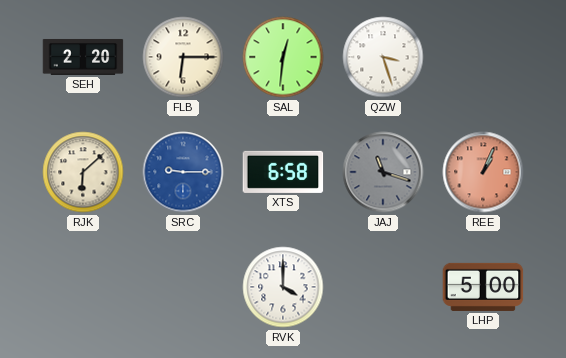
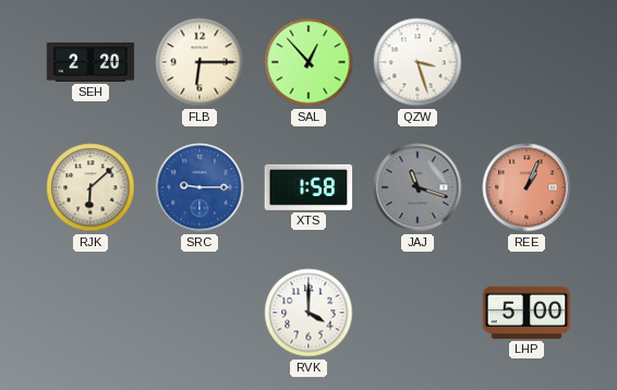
SAL: 12:31 -> 12:53 (308, 62)
XTS: 6:58 -> 1:58 (308, 187)
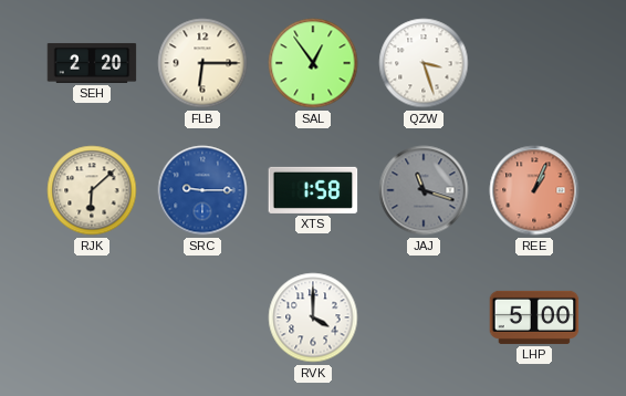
SAL: 12:53 -> 12:54 (313, 63)
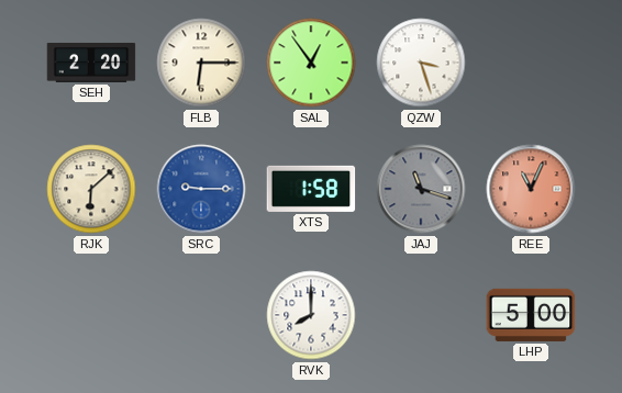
REE: 1:04 -> 11:04 (531, 189)
RVK: 4:00 -> 8:00 (311, 315)
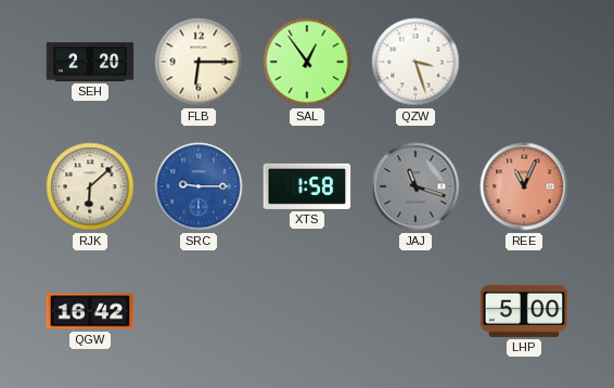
QGW: none -> 16:42 (90, 311)
RVK: 8:00 -> none (311, 315)
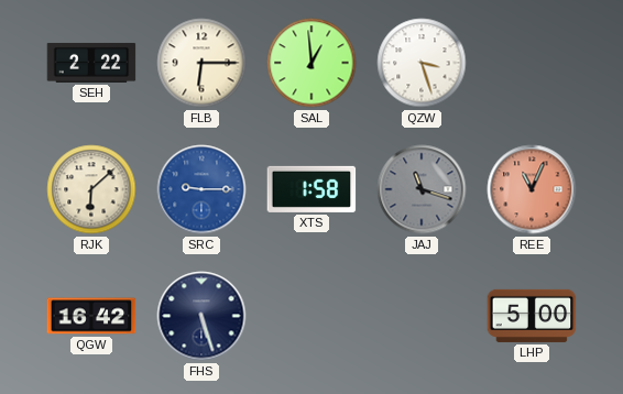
SEH: 2:20 -> 2:22 (91, 63)
SAL: 12:54 -> 12:59 (311, 63)
FHS: none -> 5:27 (201, 316)
